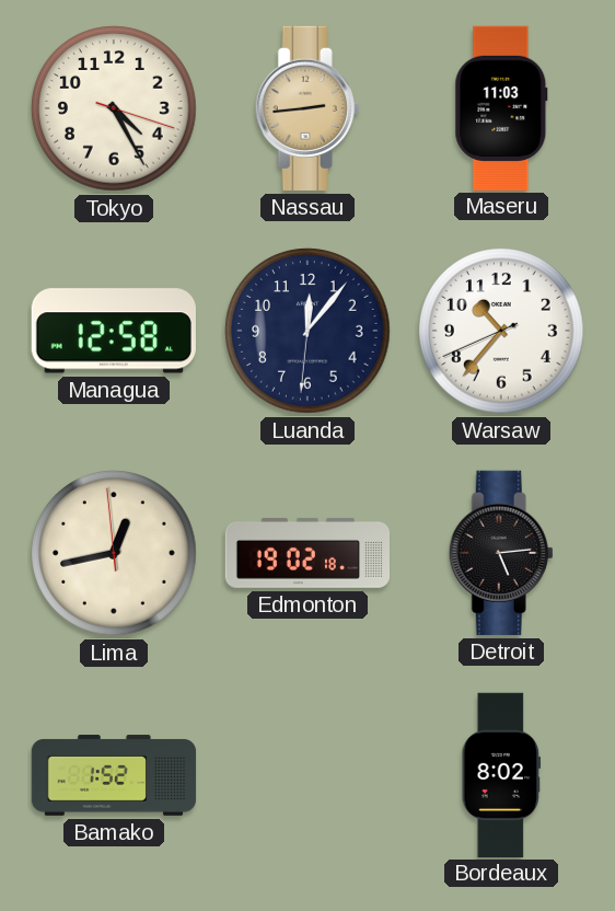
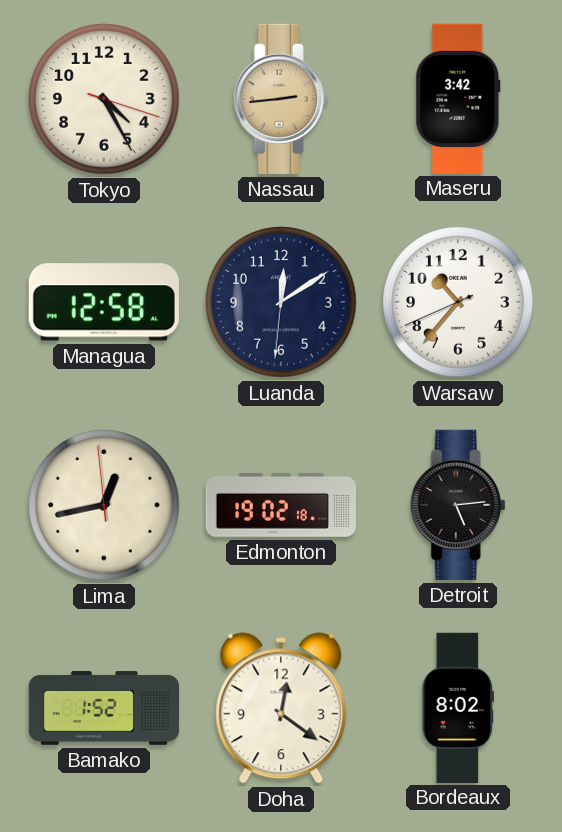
Maseru: 11:03 -> 3:42 (458, 98)
Luanda: 12:06 -> 12:09 (281, 302)
Doha: none -> 12:21 (281, 708)
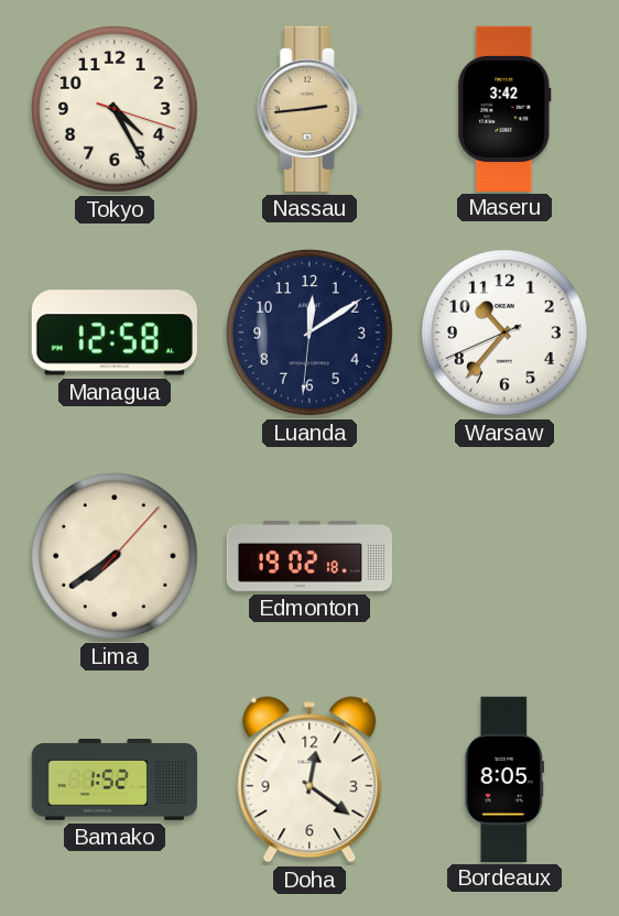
Lima: 12:42 -> 7:39 (115, 556)
Detroit: 5:14 -> none (458, 505)
Bordeaux: 8:02 -> 8:05 (504, 778)
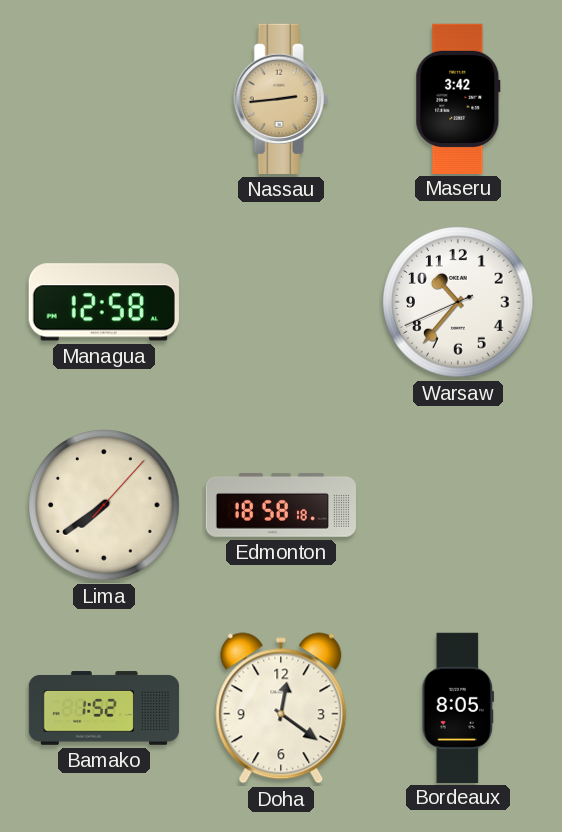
Tokyo: 4:25 -> none (115, 109)
Luanda: 12:09 -> none (309, 332)
Edmonton: 19:02 -> 18:58 (280, 505)
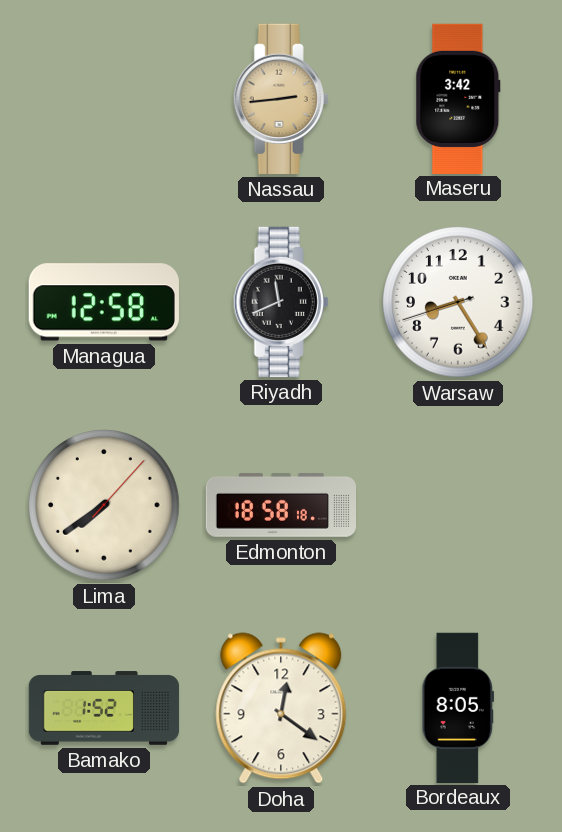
Riyadh: none -> 11:41 (281, 302)
Warsaw: 10:36 -> 8:24 (458, 302)
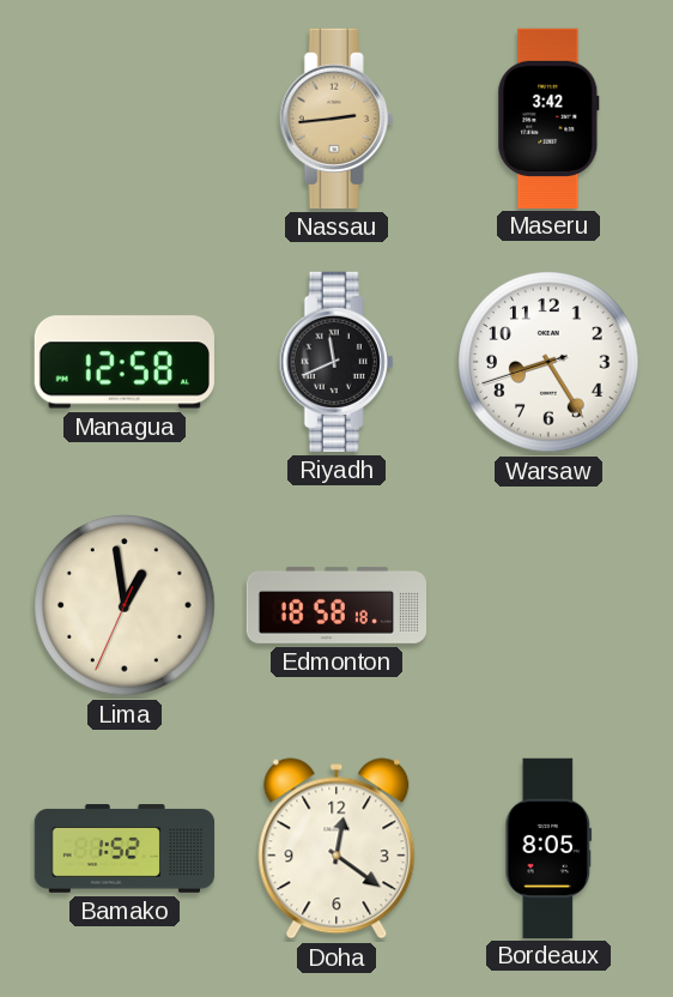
Lima: 7:39 -> 12:58 (125, 605)
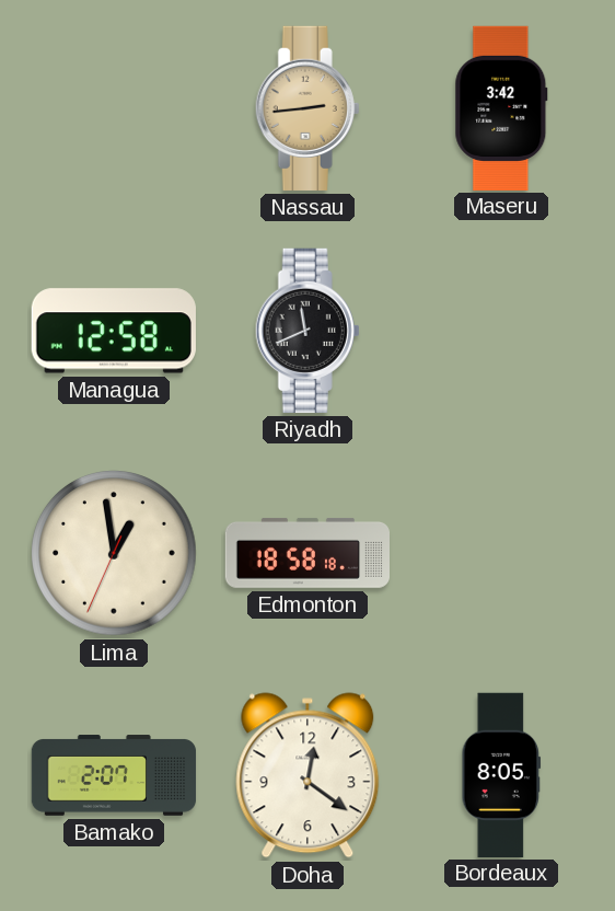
Warsaw: 8:24 -> none (548, 362)
Bamako: 1:52 -> 2:07 (114, 775)
